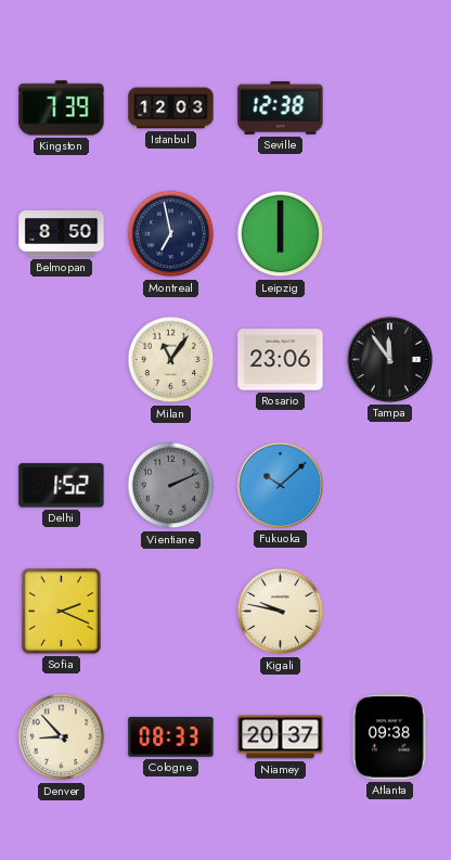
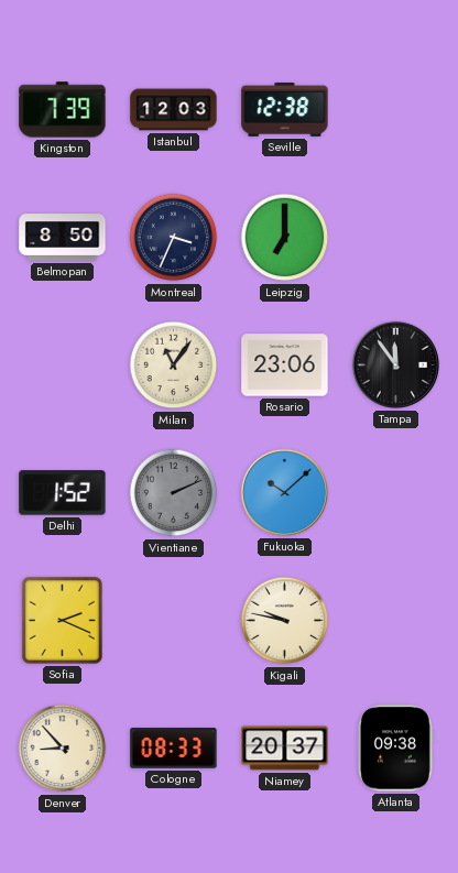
Montreal: 6:58 -> 3:34 (174, 238)
Leipzig: 6:00 -> 7:00 (285, 238)
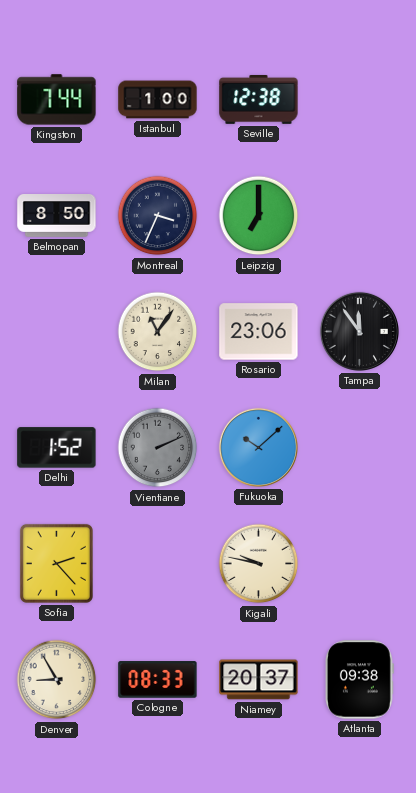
Kingston: 7:39 -> 7:44 (57, 100)
Istanbul: 12:03 -> 1:00 (158, 100)
Sofia: 2:19 -> 2:23 (56, 563)
Denver: 8:53 -> 8:55 (57, 680)
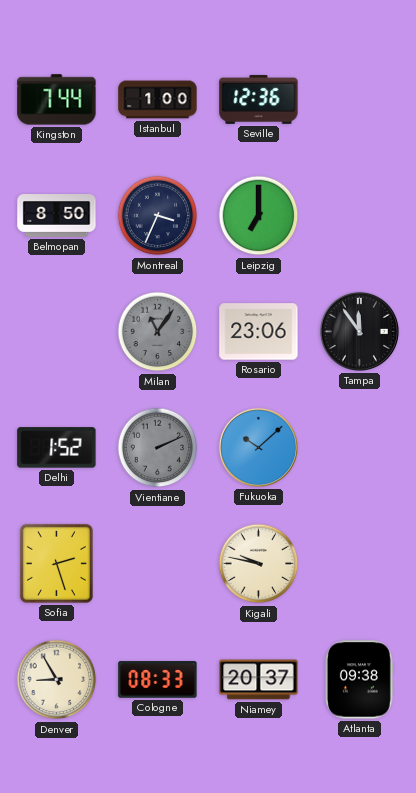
Seville: 12:38 -> 12:36 (259, 99)
Milan dial: cream -> grey (158, 332)
Sofia: 2:23 -> 2:27 (56, 563)
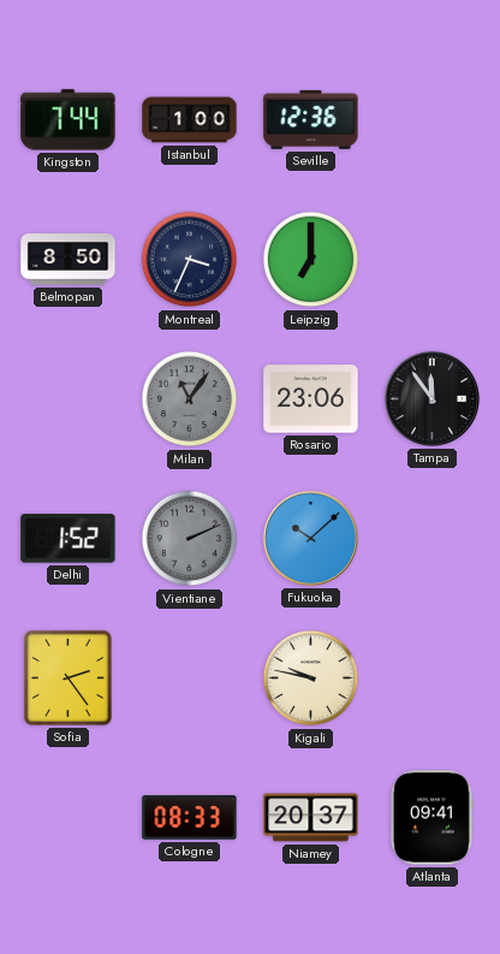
Sofia: 2:27 -> 2:24 (67, 677)
Denver: 8:55 -> none (57, 680)
Atlanta: 09:38 -> 09:41 (431, 818)
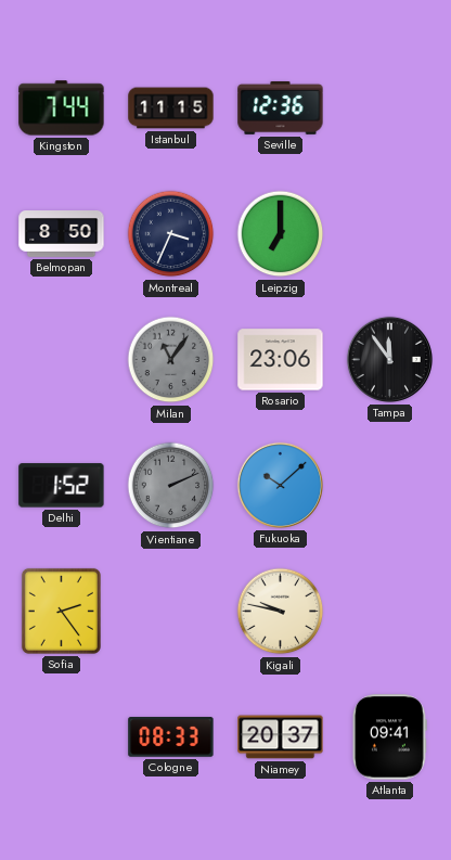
Istanbul: 1:00 -> 11:15 (171, 108)
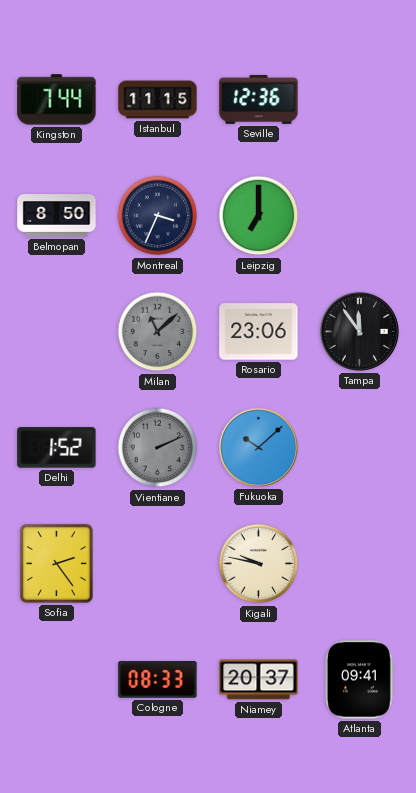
Milan: 11:06 -> 11:08 (158, 332)
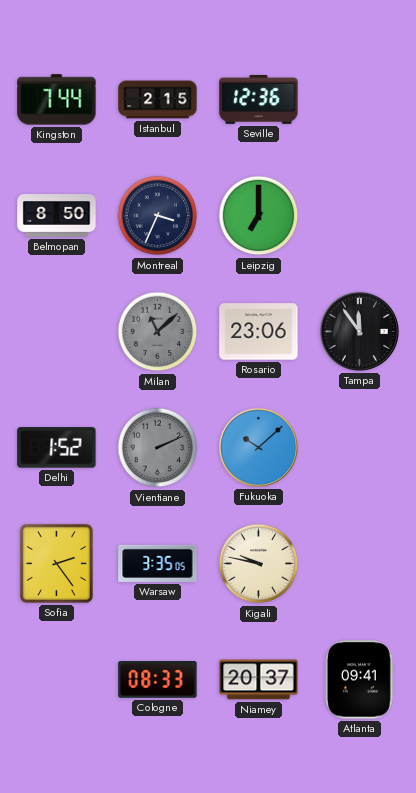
Istanbul: 11:15 -> 2:15 (158, 100)
Warsaw: none -> 3:35 (158, 563)
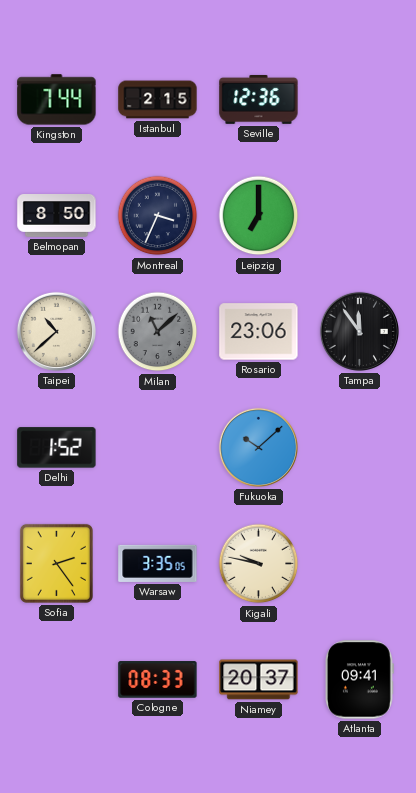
Taipei: none -> 10:38 (56, 331)
Vientiane: 2:11 -> none (158, 448)
